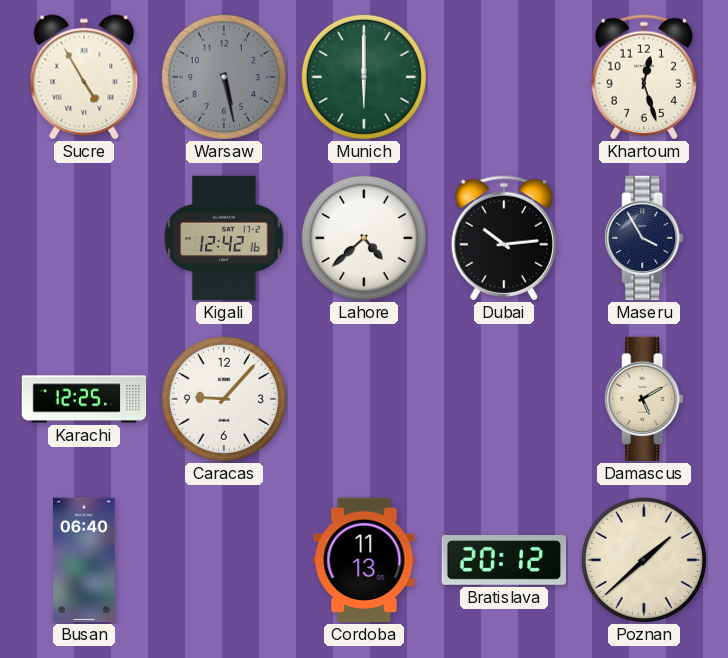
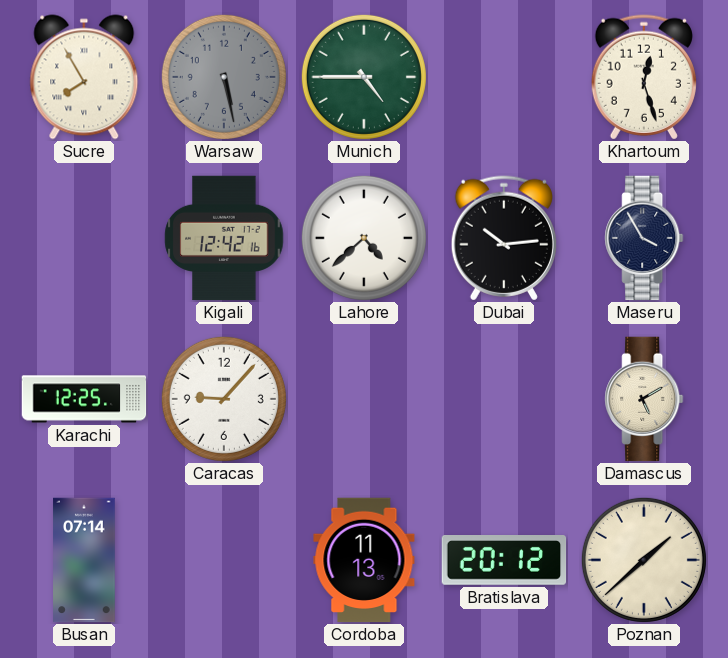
Sucre: 4:55 -> 7:55 (84, 77)
Munich: 6:00 -> 4:45 (364, 77)
Busan: 06:40 -> 07:14 (84, 560)
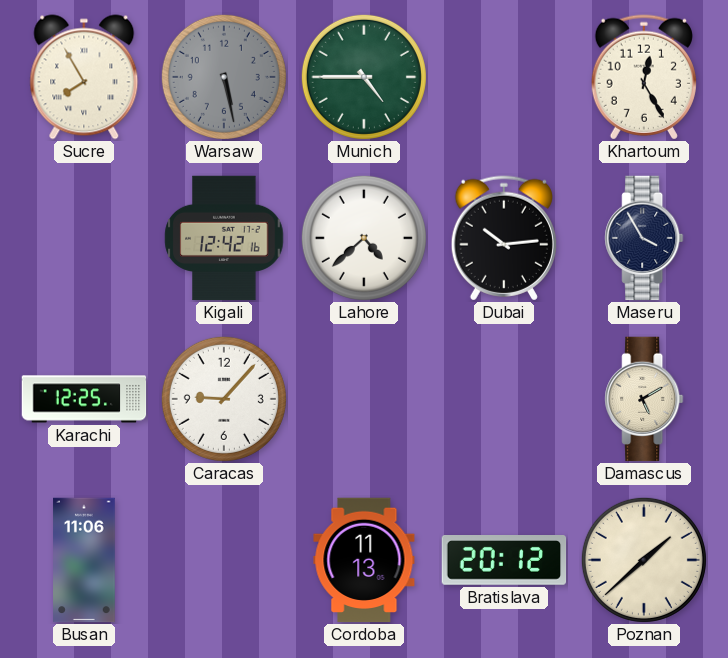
Khartoum: 12:27 -> 12:25 (644, 77)
Busan: 07:14 -> 11:06 (84, 560)
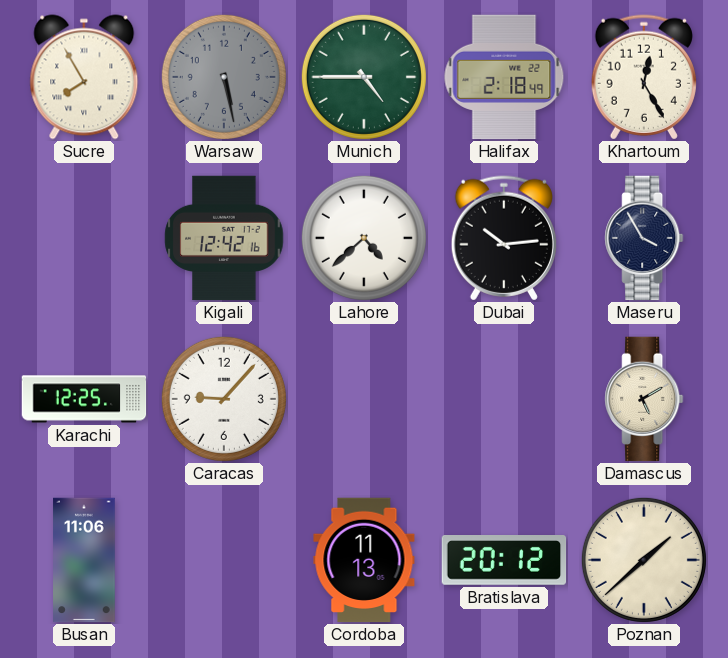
Halifax: none -> 2:18 (504, 77)
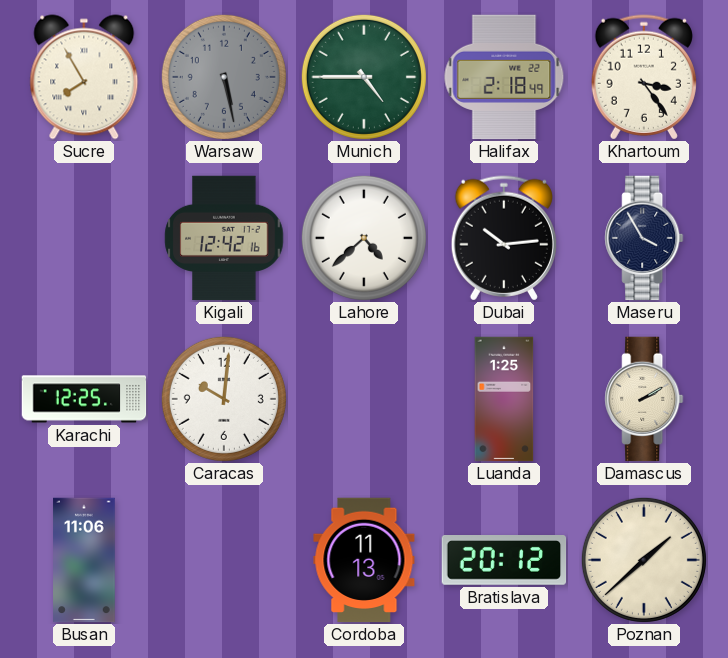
Khartoum: 12:25 -> 3:24 (644, 77)
Caracas: 9:07 -> 10:01 (224, 399)
Luanda: none -> 1:25 (504, 399)
Damascus: 5:10 -> 2:10 (644, 399)
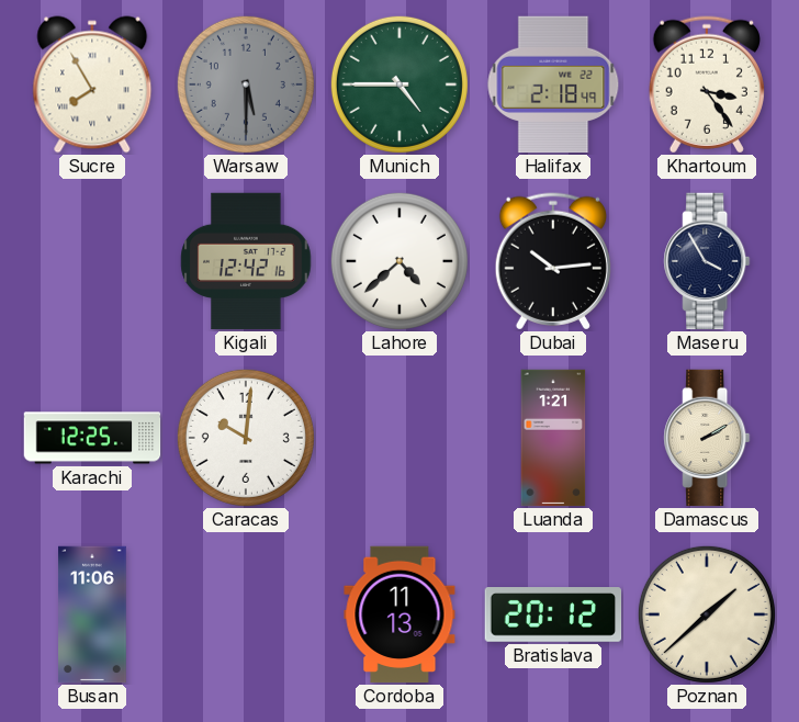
Warsaw: 5:28 -> 5:30 (246, 84)
Luanda: 1:25 -> 1:21 (553, 438)
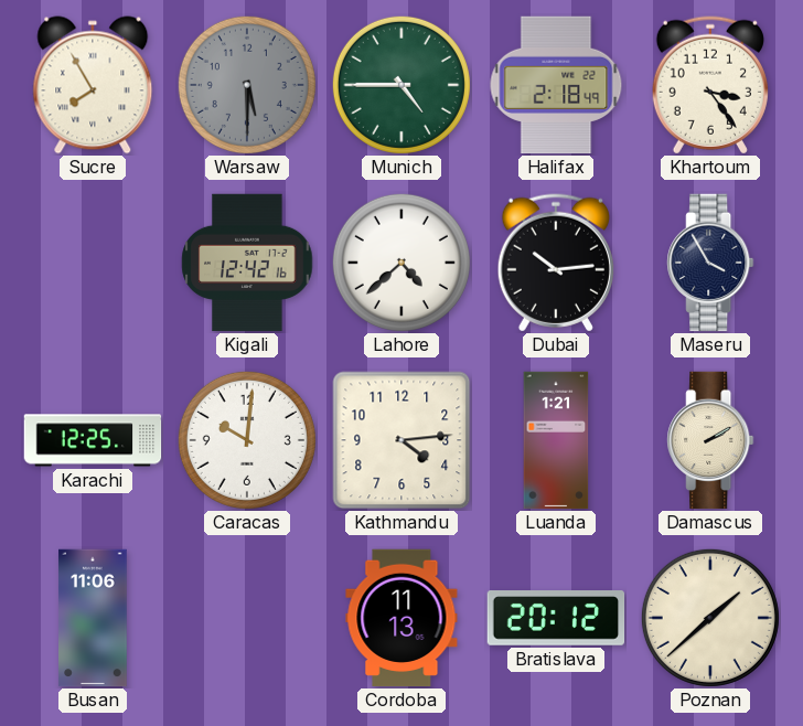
Kathmandu: none -> 4:14 (401, 440)
